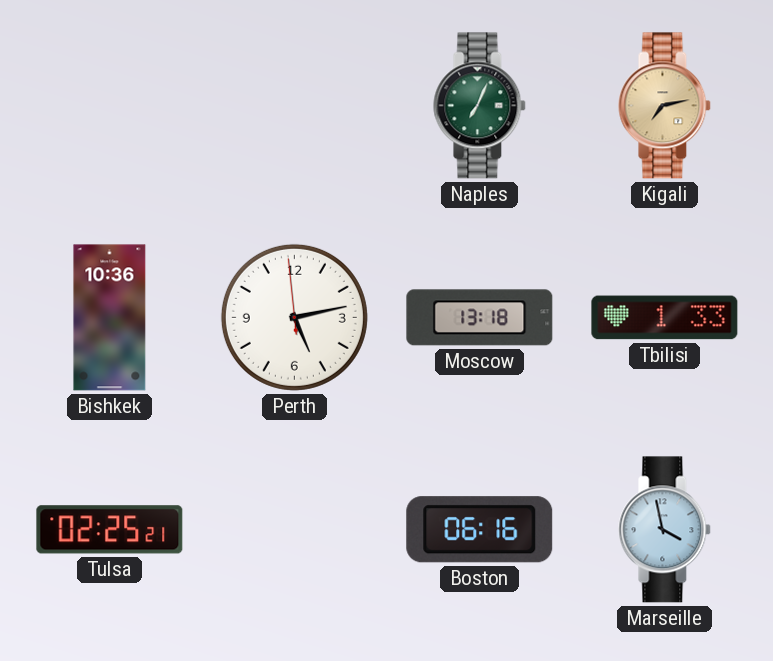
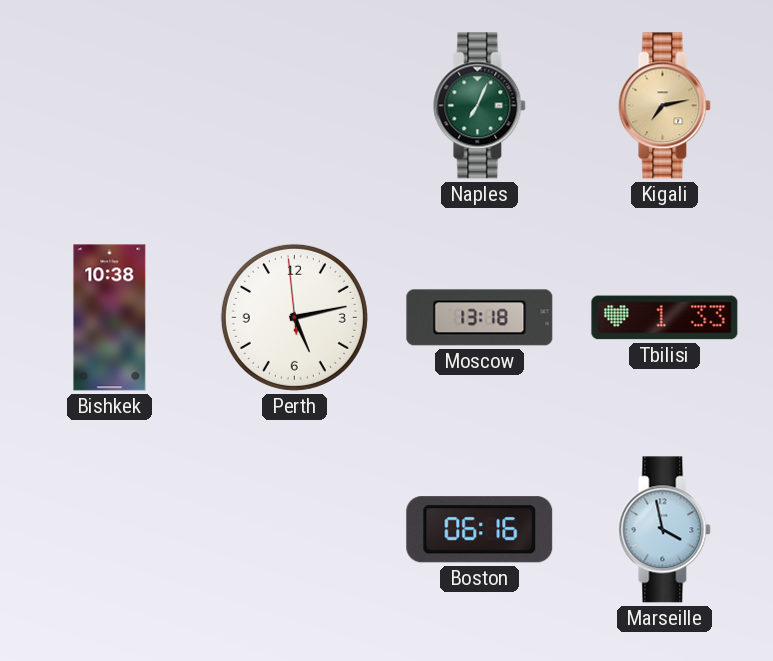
Bishkek: 10:36 -> 10:38 (110, 318)
Tulsa: 02:25 -> none (110, 530)
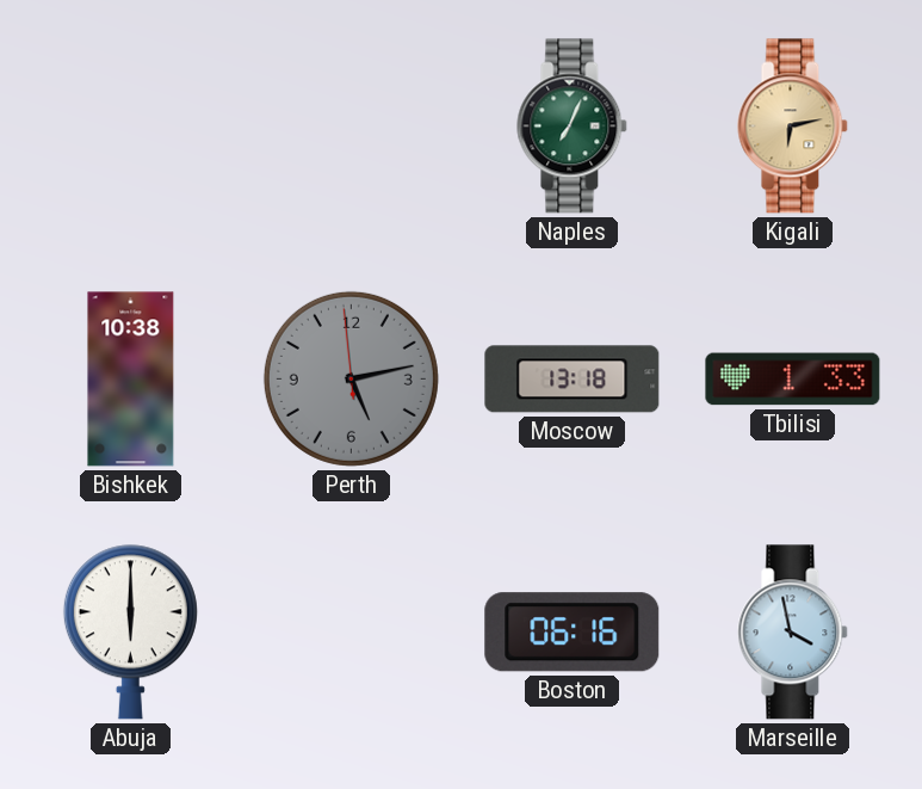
Kigali: 7:13 -> 6:13 (793, 127)
Perth dial: white -> grey (351, 378)
Abuja: none -> 6:00 (130, 633)
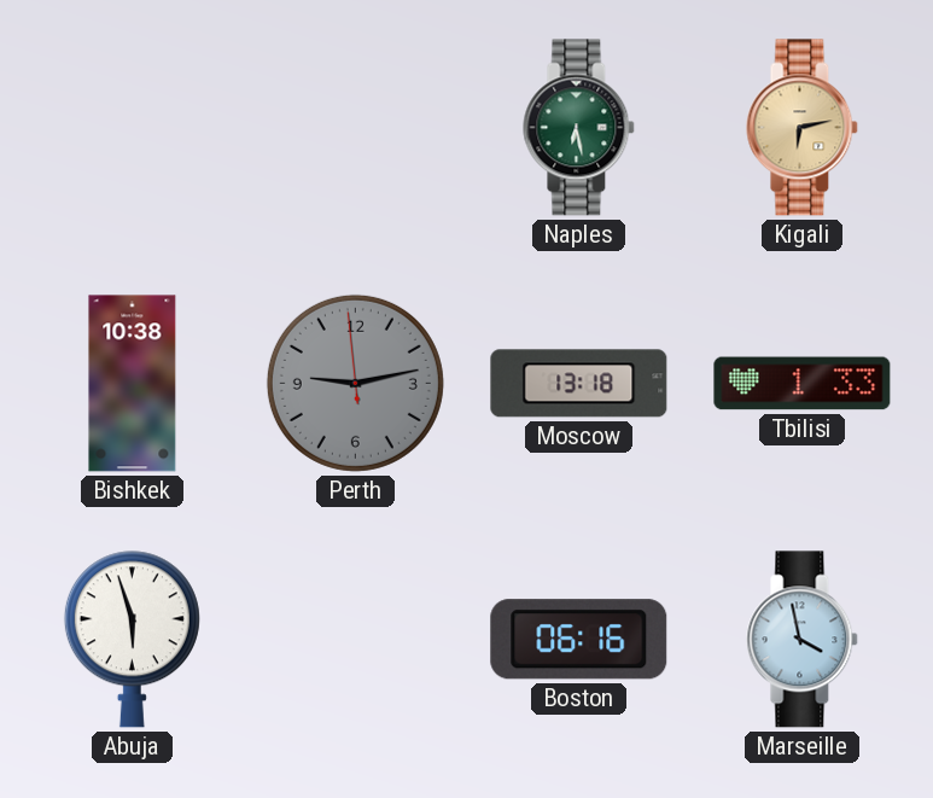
Naples: 7:04 -> 6:28 (579, 128)
Perth: 5:12 -> 9:12 (355, 383)
Abuja: 6:00 -> 5:57 (132, 640)
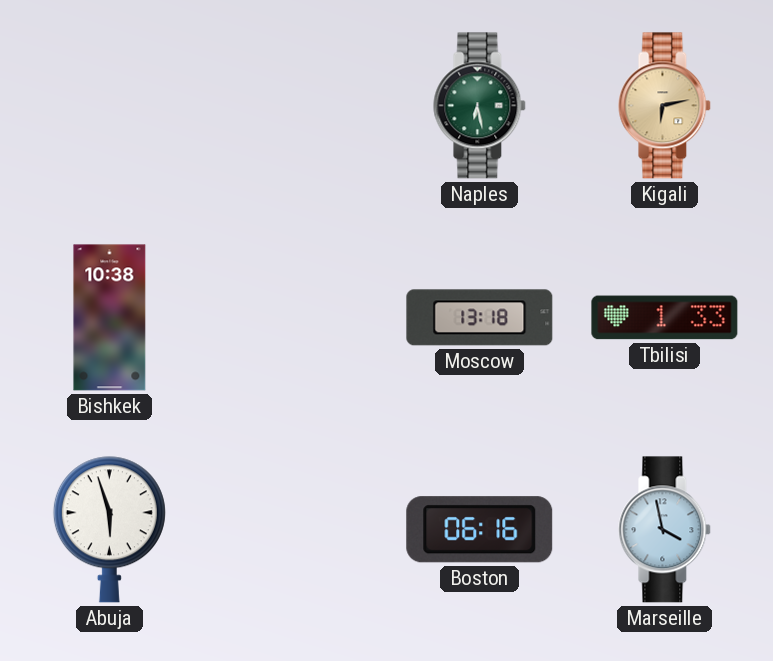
Perth: 9:12 -> none (355, 383)
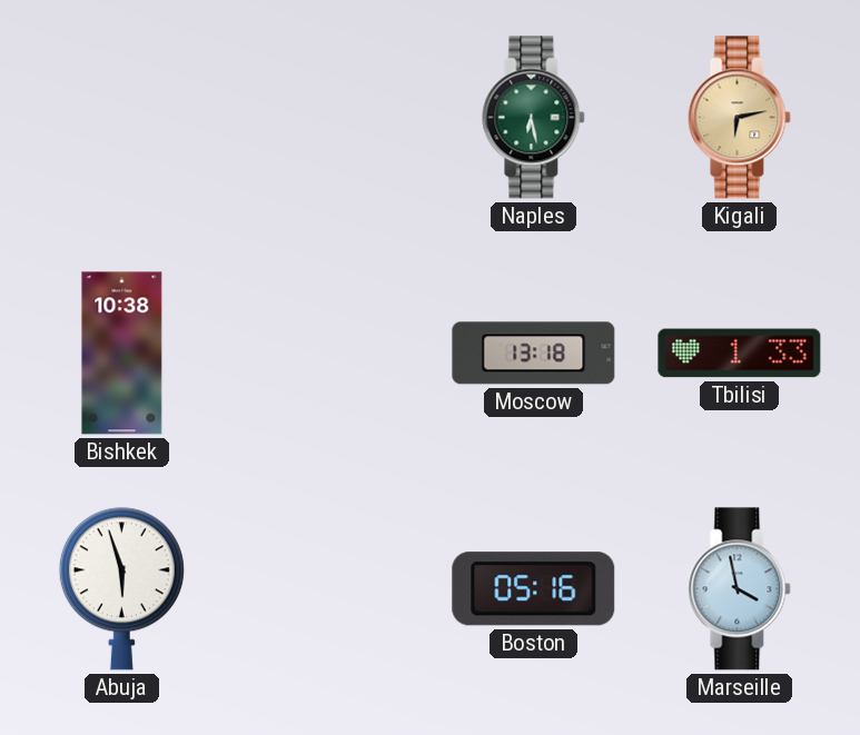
Boston: 06:16 -> 05:16 (534, 589)
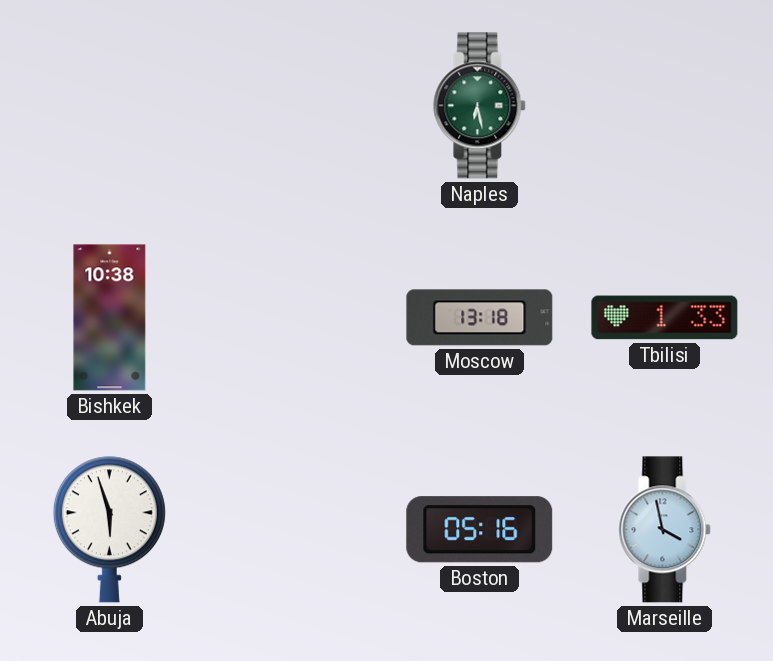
Kigali: 6:13 -> none (740, 118)
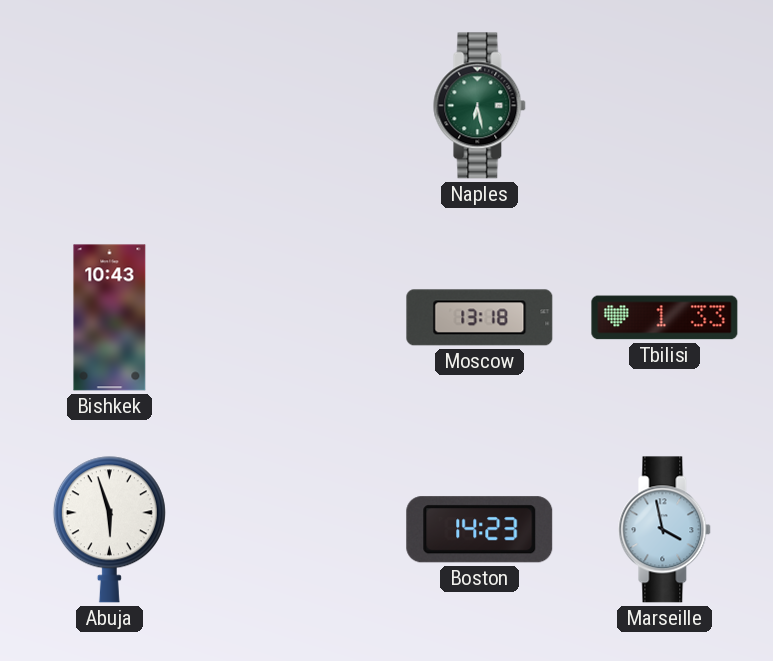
Bishkek: 10:38 -> 10:43 (110, 318)
Boston: 05:16 -> 14:23 (480, 530)
